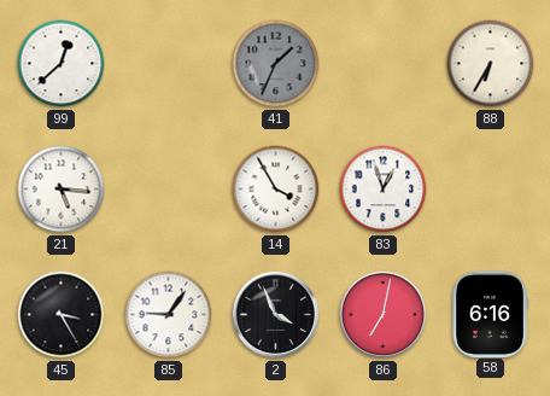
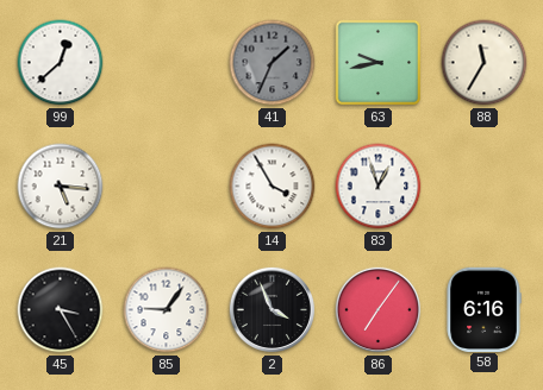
63: none -> 9:43 (379, 63)
88: 6:35 -> 11:35 (485, 63)
86: 7:02 -> 7:06 (379, 310)
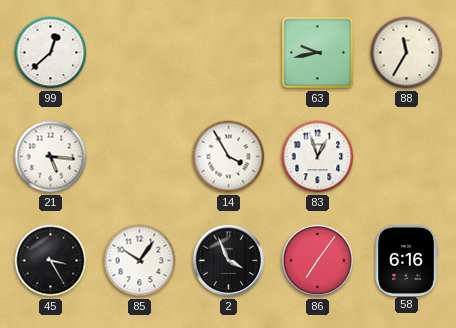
41: 1:34 -> none (273, 63)
85: 9:06 -> 10:06 (140, 261)
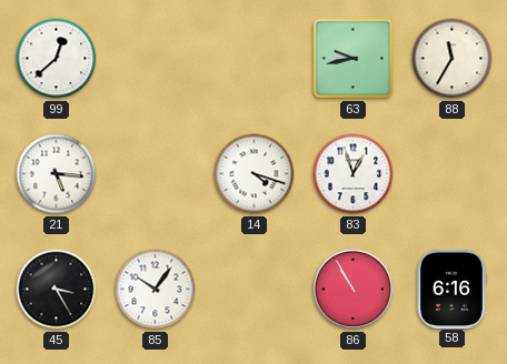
14: 3:55 -> 4:18 (255, 174)
2: 3:56 -> none (229, 261)
86: 7:06 -> 10:55 (354, 290)
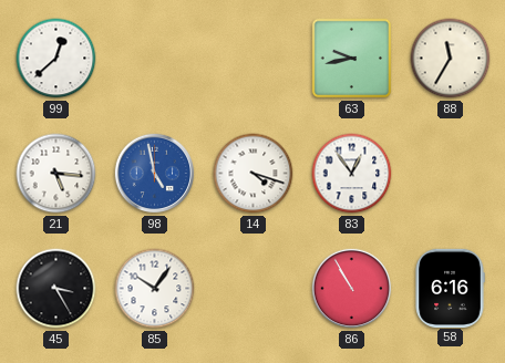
98: none -> 4:58 (155, 174)
83: 12:57 -> 12:54 (352, 174)
